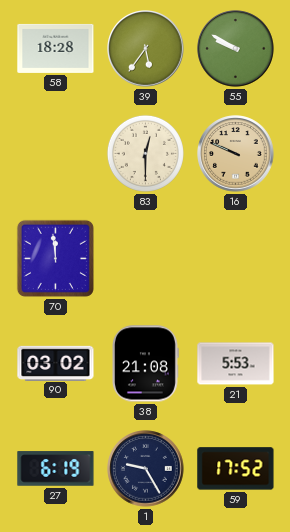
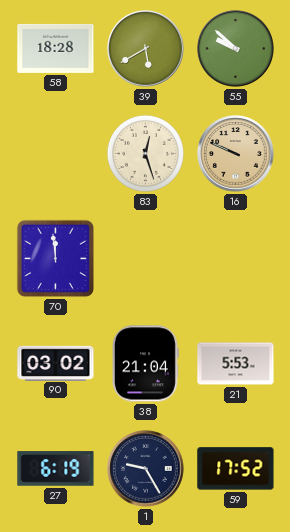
39: 5:36 -> 5:40 (146, 49)
55: 9:50 -> 9:52 (236, 49)
83: 12:30 -> 12:27 (145, 153)
38: 21:08 -> 21:04 (145, 364)
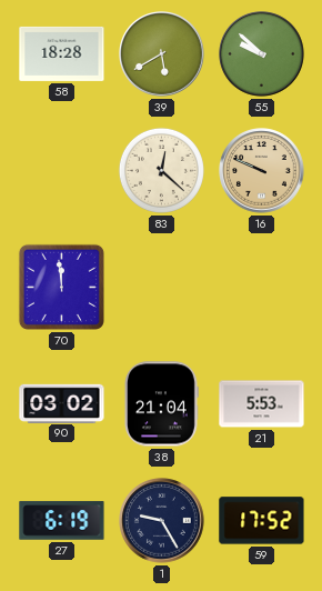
83: 12:27 -> 12:22 (161, 170)
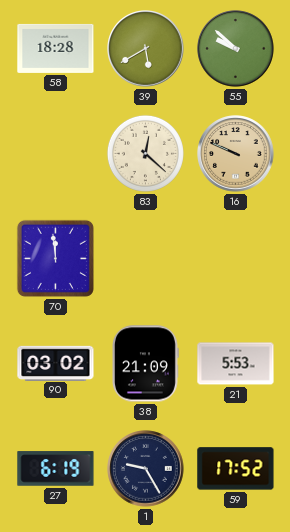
38: 21:04 -> 21:09 (145, 364)
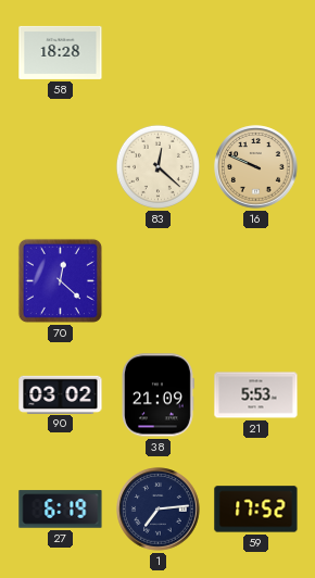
39: 5:40 -> none (146, 49)
55: 9:52 -> none (236, 49)
70: 11:59 -> 12:22 (60, 280)
1: 9:25 -> 7:14 (159, 510)
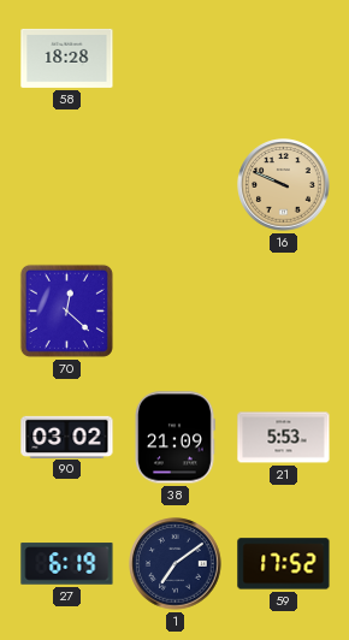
83: 12:22 -> none (157, 166)
1: 7:14 -> 7:09 (176, 564)
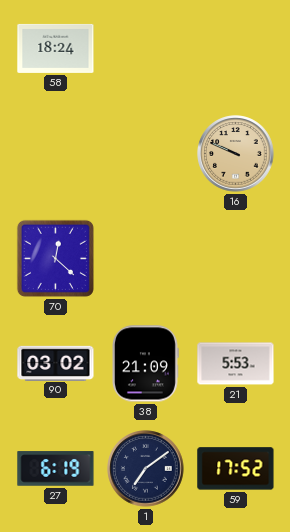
58: 18:28 -> 18:24 (56, 48)
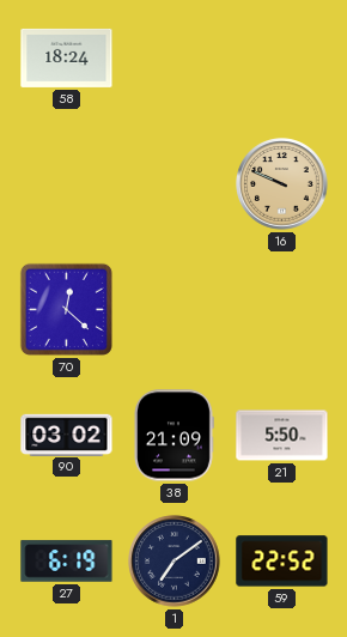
21: 5:53 -> 5:50 (282, 436)
59: 17:52 -> 22:52 (282, 562)
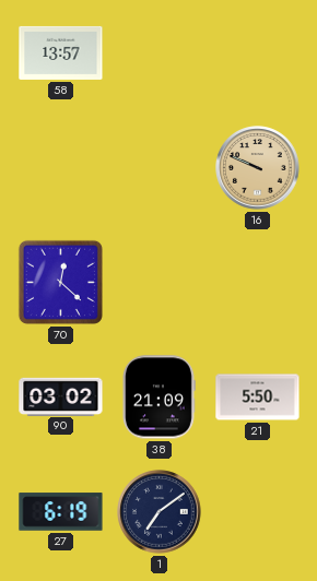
58: 18:24 -> 13:57 (61, 52)
59: 22:52 -> none (282, 562)
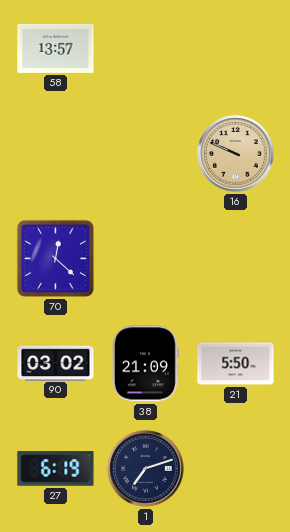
1: 7:09 -> 7:12 (146, 469)
